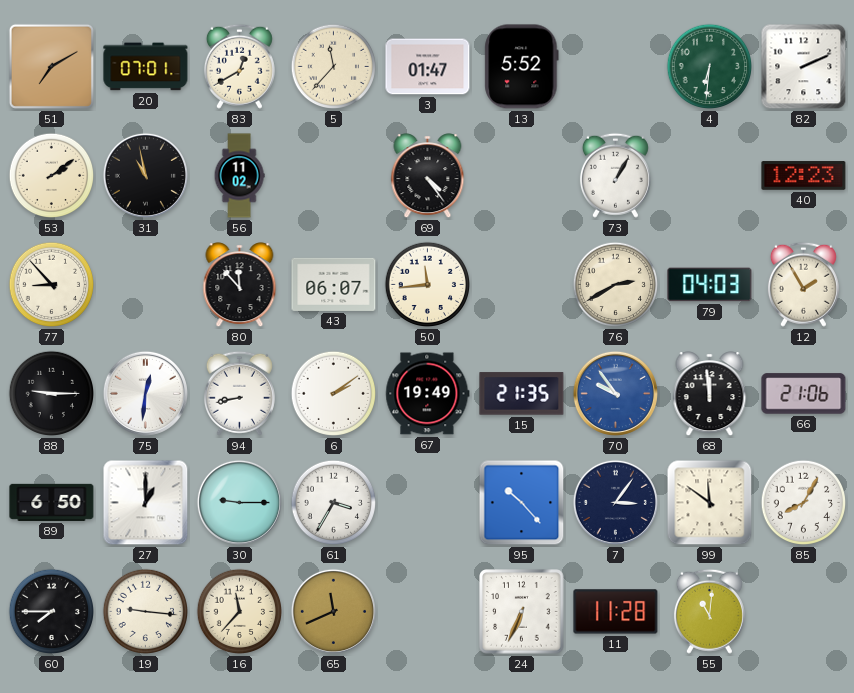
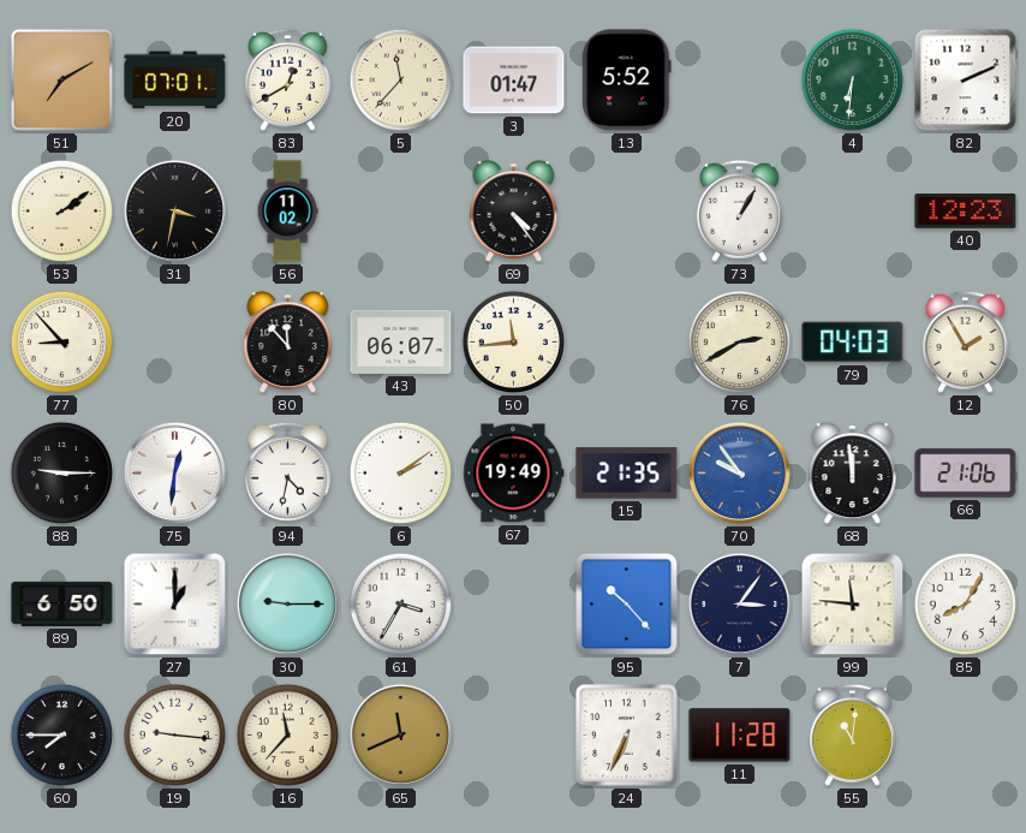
31: 10:58 -> 3:32 (174, 210)
94: 8:43 -> 4:32 (287, 472)
99: 11:51 -> 11:46 (853, 605)
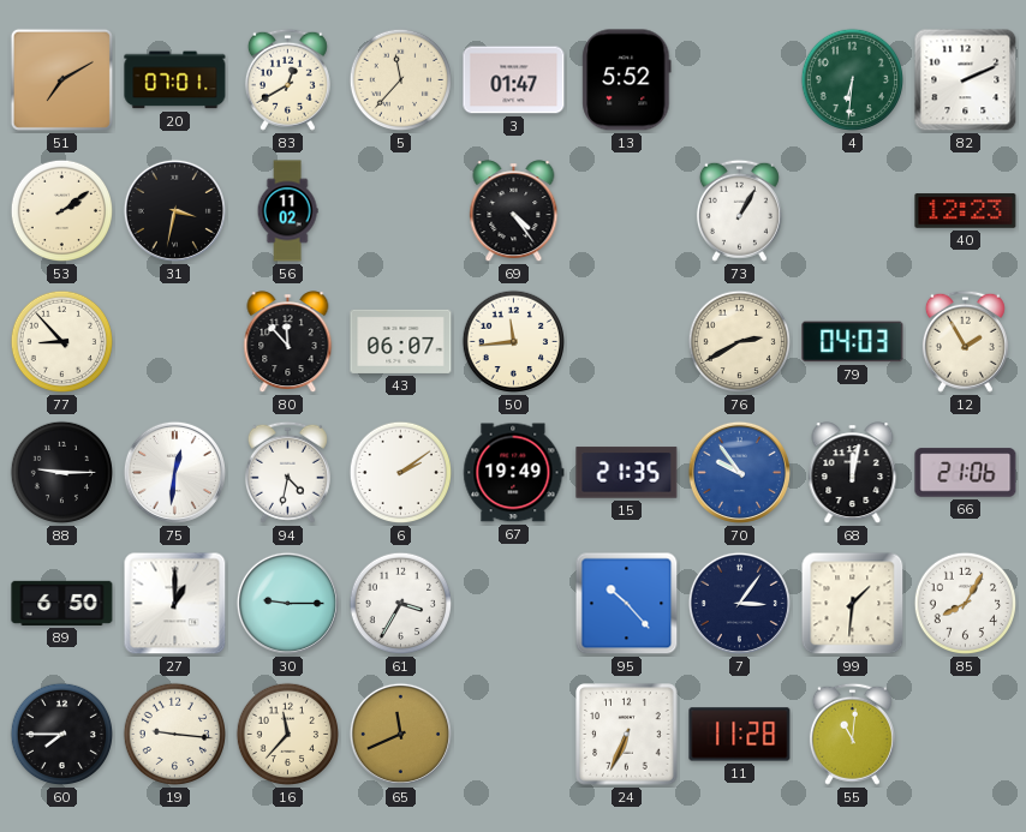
68: 11:59 -> 12:02 (853, 473)
99: 11:46 -> 1:31 (853, 604)
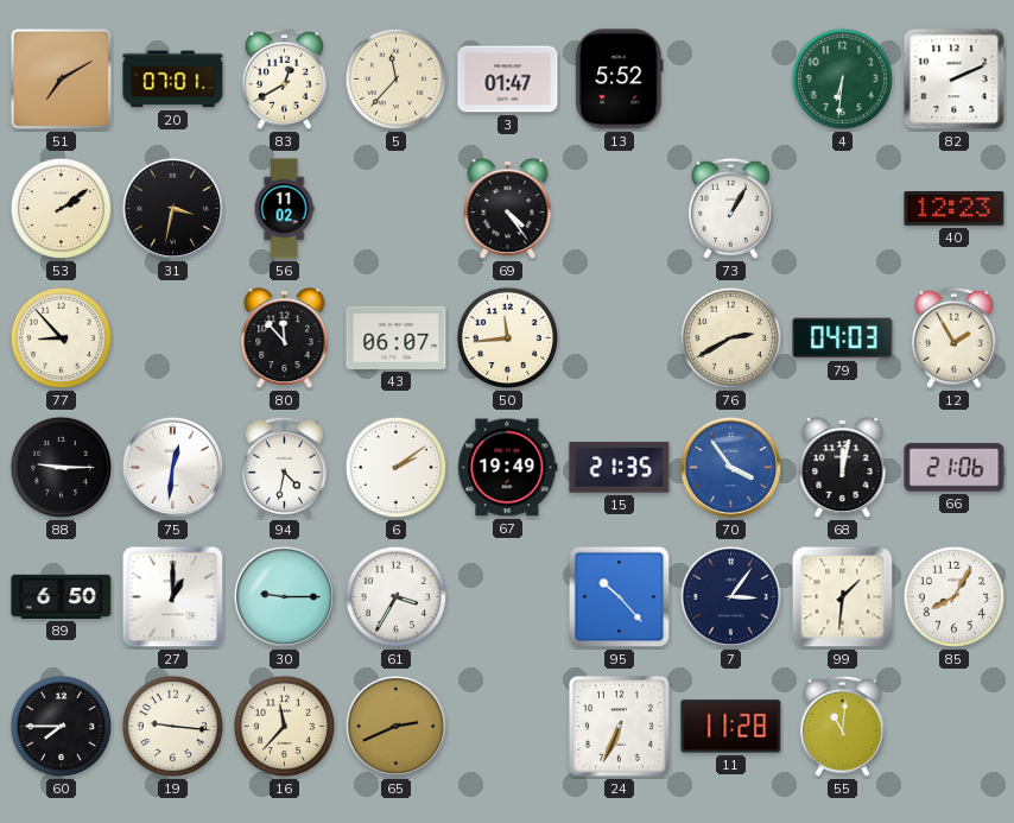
70: 9:54 -> 3:54 (730, 467)
65: 11:41 -> 2:41 (395, 726)
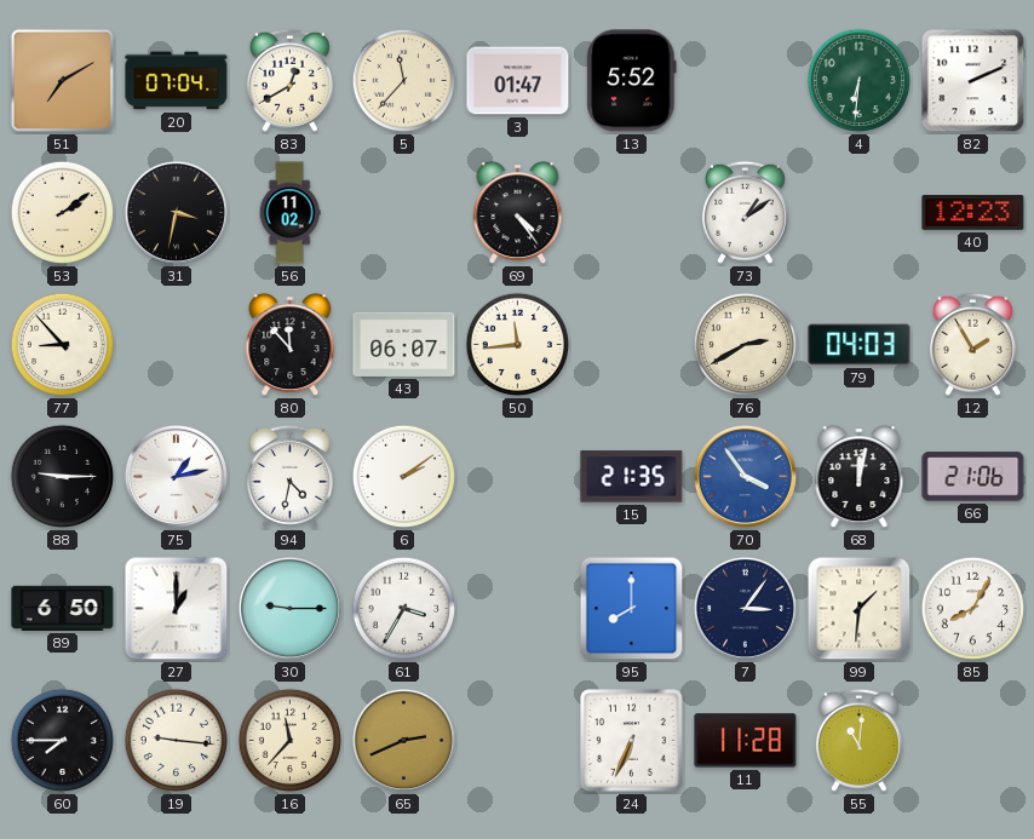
20: 07:01 -> 07:04 (177, 81)
73: 1:05 -> 1:09 (745, 212)
75: 12:31 -> 1:13 (176, 476)
67: 19:49 -> none (508, 468)
95: 10:23 -> 8:00 (632, 609)
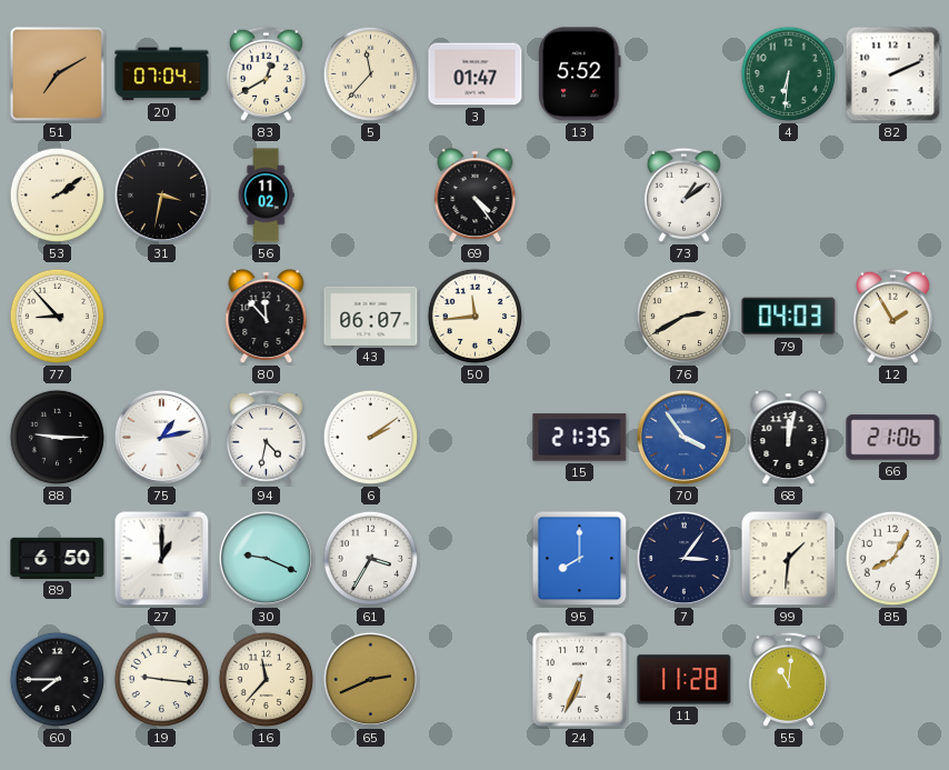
40: 12:23 -> none (973, 213)
30: 9:15 -> 9:19 (266, 558)
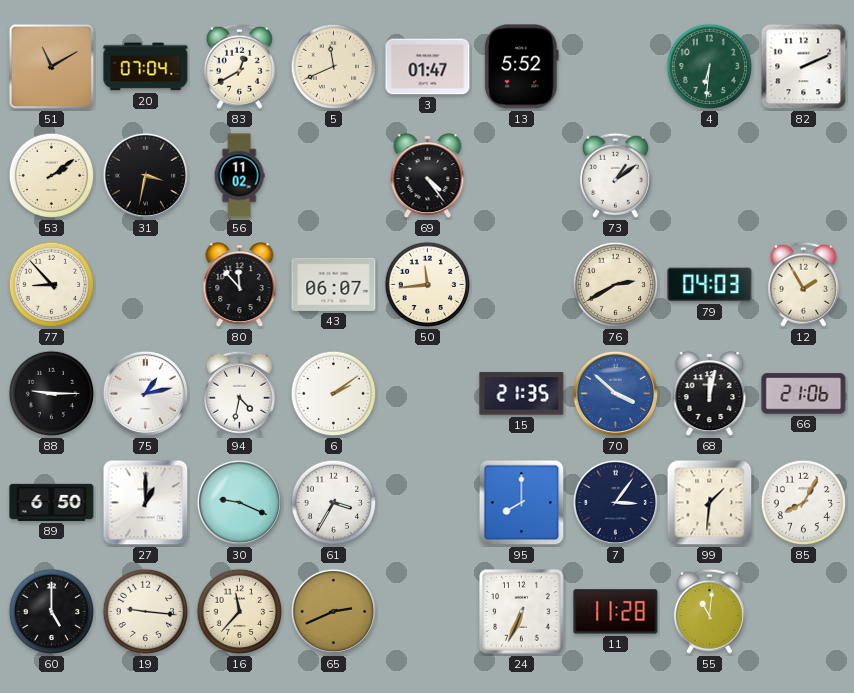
51: 7:10 -> 11:10 (51, 66)
5: 11:37 -> 11:41 (334, 67)
70: 3:54 -> 3:52 (615, 393)
60: 7:45 -> 5:00 (52, 612)
